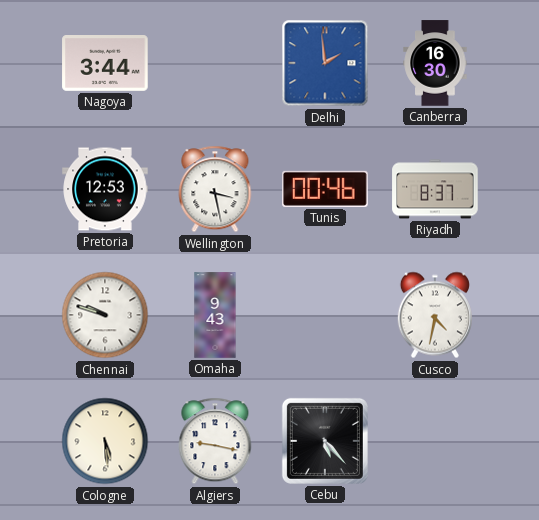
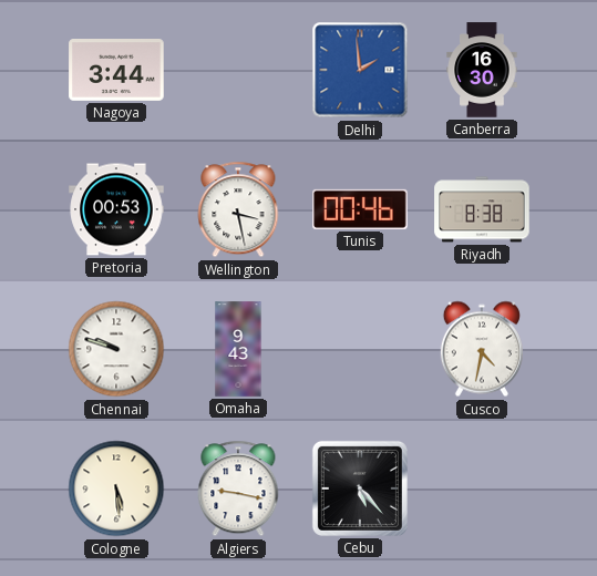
Pretoria: 12:53 -> 00:53 (116, 209)
Riyadh: 8:37 -> 8:38 (482, 209)
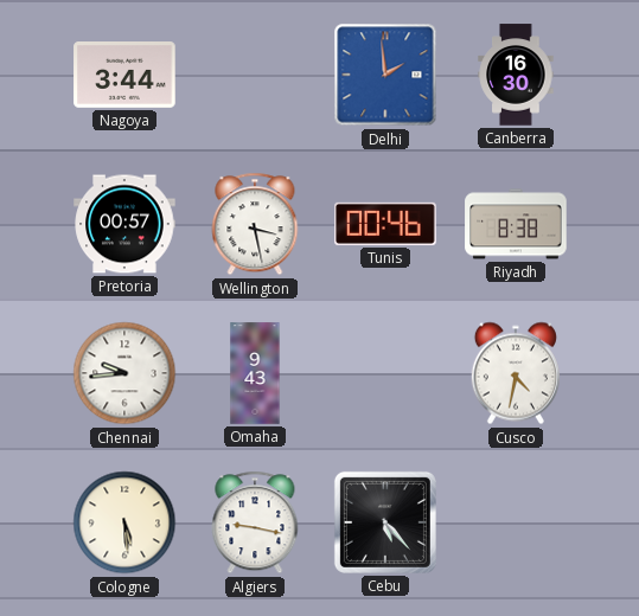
Pretoria: 00:53 -> 00:57 (124, 224)
Chennai: 9:48 -> 9:44 (124, 373)
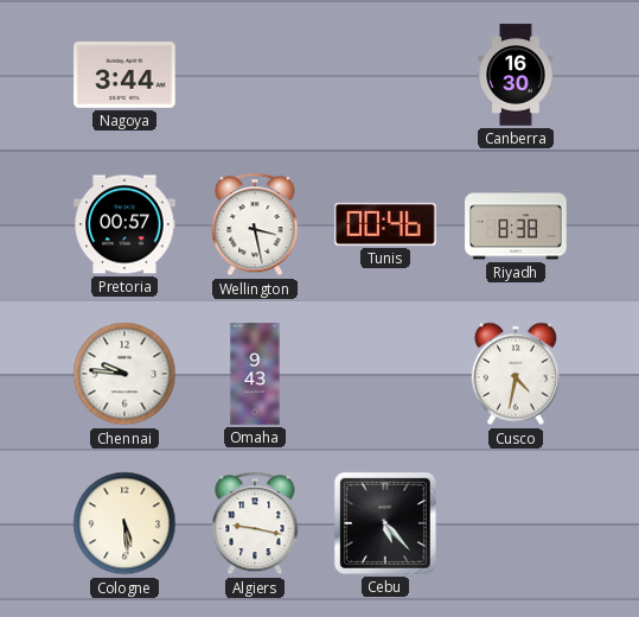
Delhi: 1:59 -> none (385, 75)
Chennai: 9:44 -> 9:46 (124, 374)
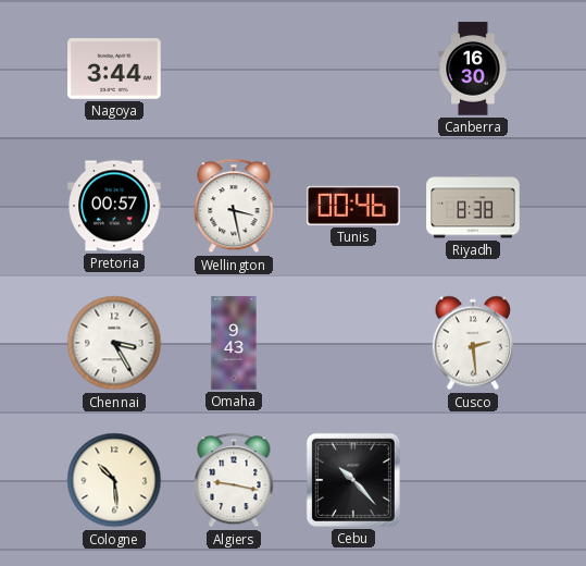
Chennai: 9:46 -> 3:25 (114, 343)
Cusco: 4:32 -> 2:29 (473, 343)
Cologne: 5:29 -> 10:29 (114, 480)
Cebu: 5:23 -> 10:23 (353, 480)
